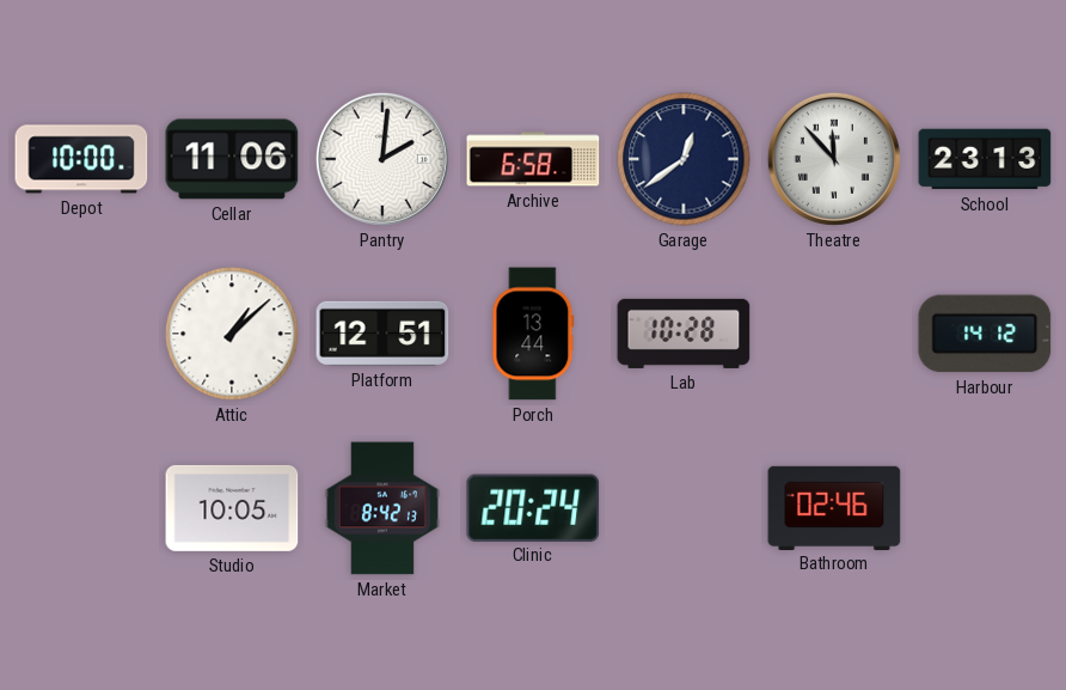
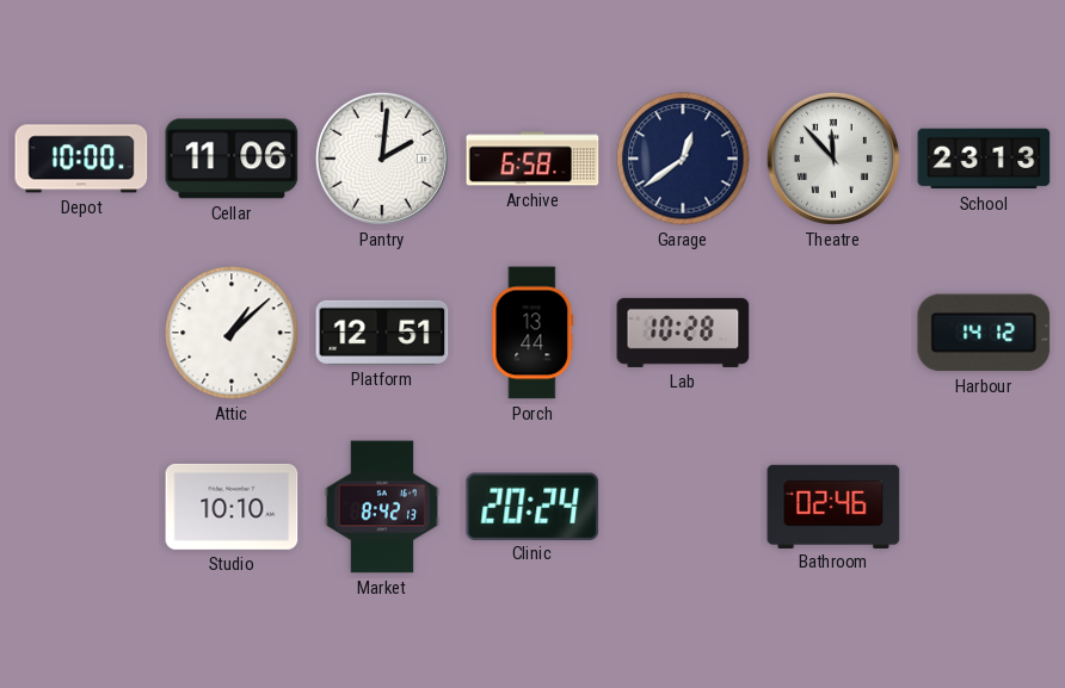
Studio: 10:05 -> 10:10 (232, 507)
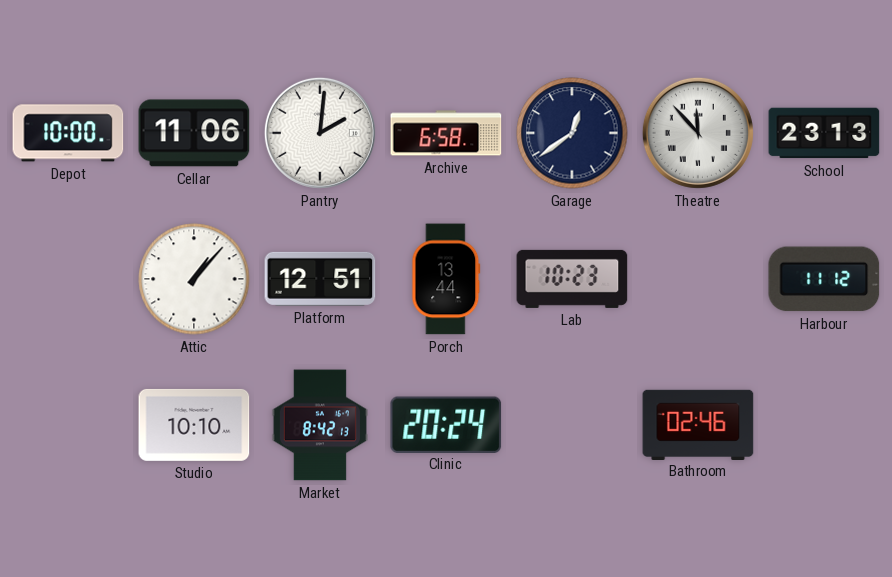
Attic: 1:08 -> 1:07 (194, 279)
Lab: 10:28 -> 10:23 (572, 279)
Harbour: 14:12 -> 11:12 (824, 279)
